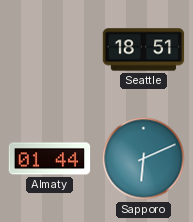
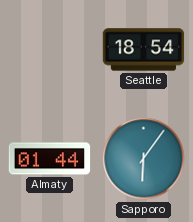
Seattle: 18:51 -> 18:54 (144, 50)
Sapporo: 6:11 -> 6:06 (144, 159)
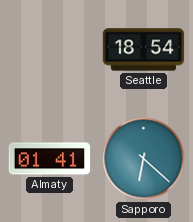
Almaty: 01:44 -> 01:41 (50, 159)
Sapporo: 6:06 -> 6:22 (144, 159)
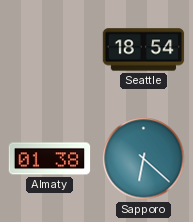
Almaty: 01:41 -> 01:38 (50, 159)
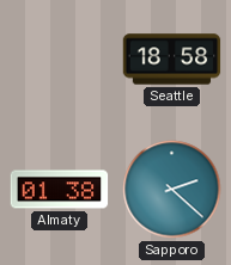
Seattle: 18:54 -> 18:58 (172, 60)
Sapporo: 6:22 -> 2:22 (172, 190)
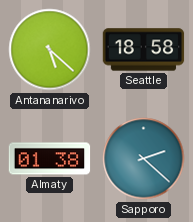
Antananarivo: none -> 5:22 (50, 50)
